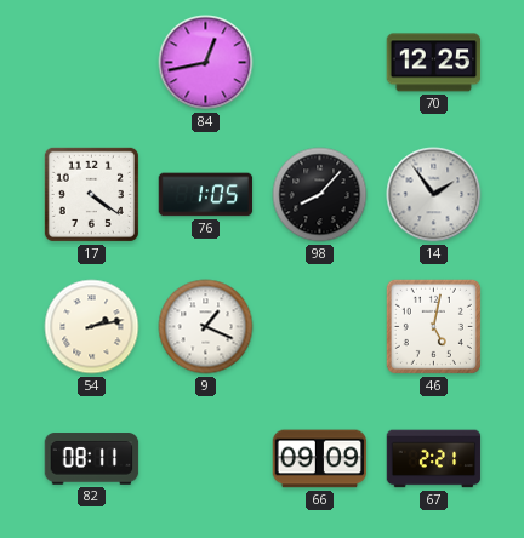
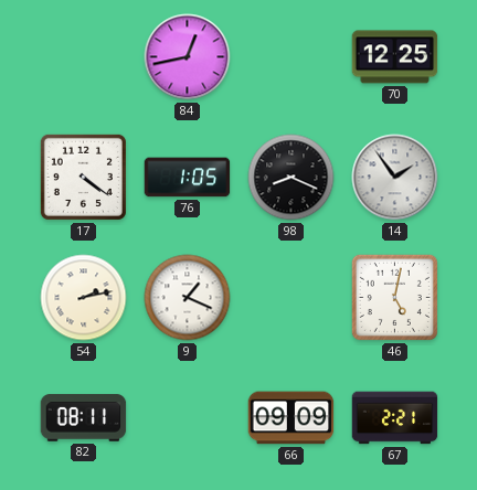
98: 8:07 -> 8:19 (291, 178)
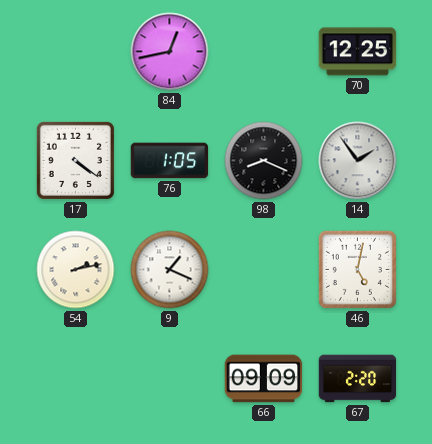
82: 08:11 -> none (84, 418)
67: 2:21 -> 2:20 (358, 379)
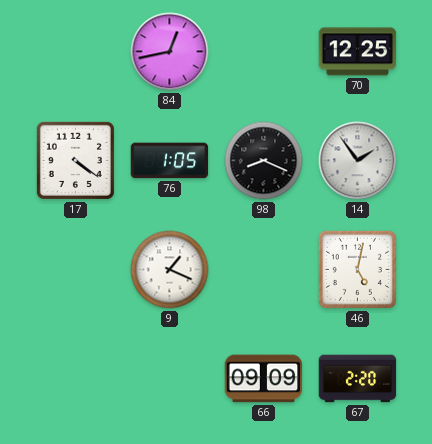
54: 2:13 -> none (76, 270)
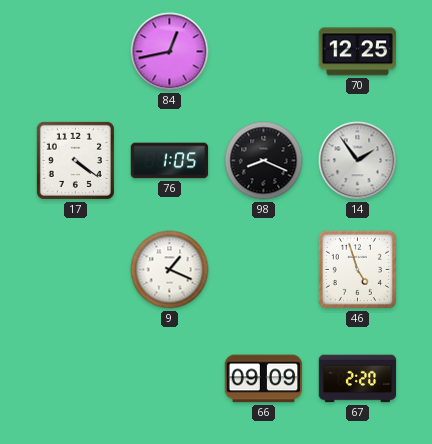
46: 5:02 -> 4:57 (357, 269)
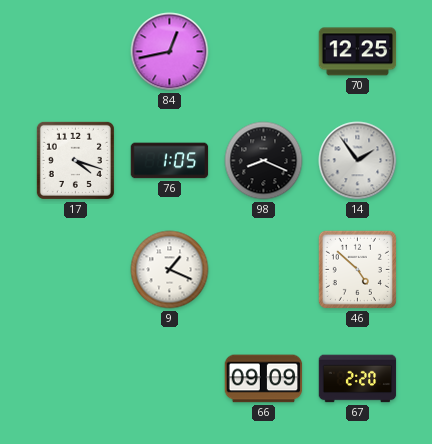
17: 4:21 -> 4:18 (75, 160)
46: 4:57 -> 4:52 (357, 269)
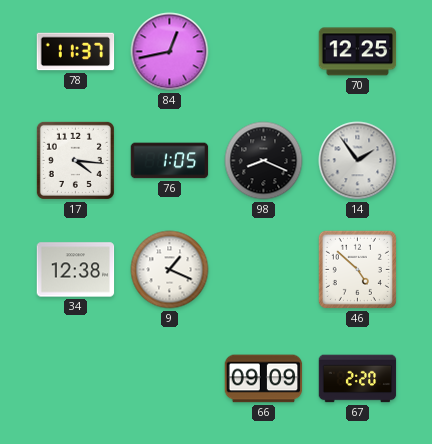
78: none -> 11:37 (76, 52)
17: 4:18 -> 4:16 (75, 160)
34: none -> 12:38 (76, 270)
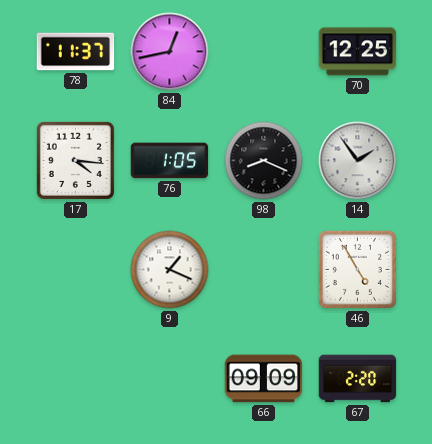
34: 12:38 -> none (76, 270)
46: 4:52 -> 4:55 (357, 269)
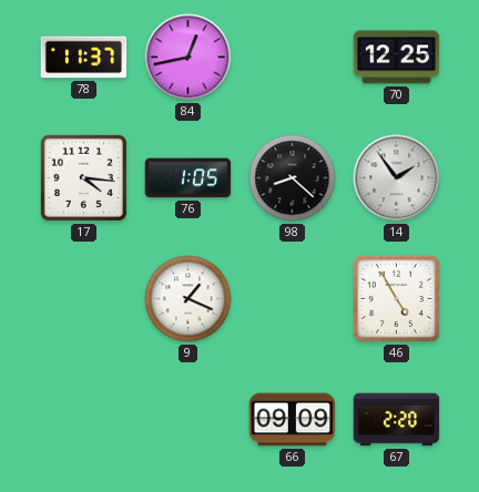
98: 8:19 -> 8:22 (293, 178)
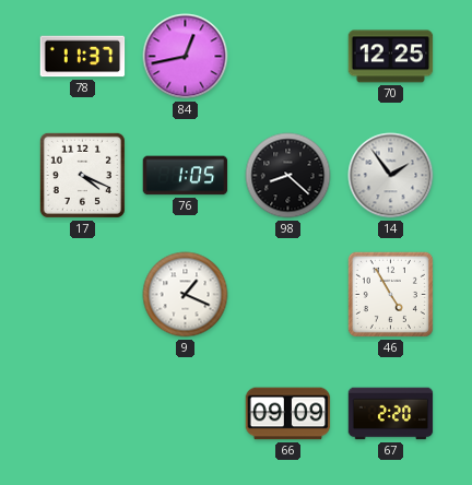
17: 4:16 -> 4:19 (82, 175)
